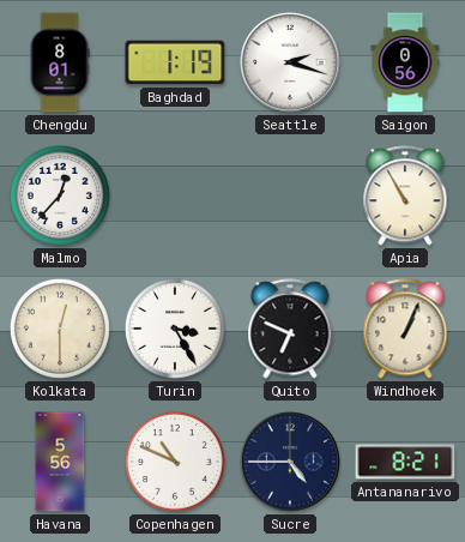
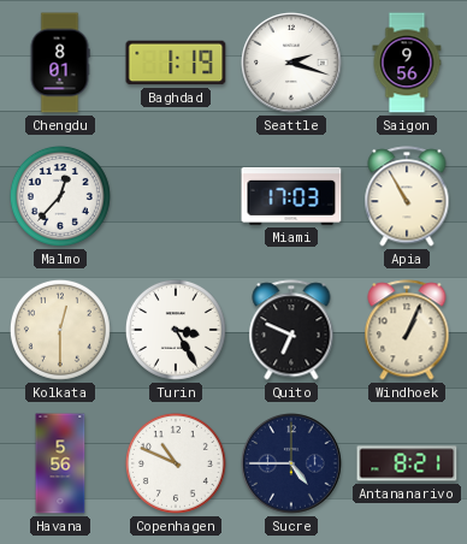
Saigon: 0:56 -> 9:56 (407, 63)
Miami: none -> 17:03 (291, 196)
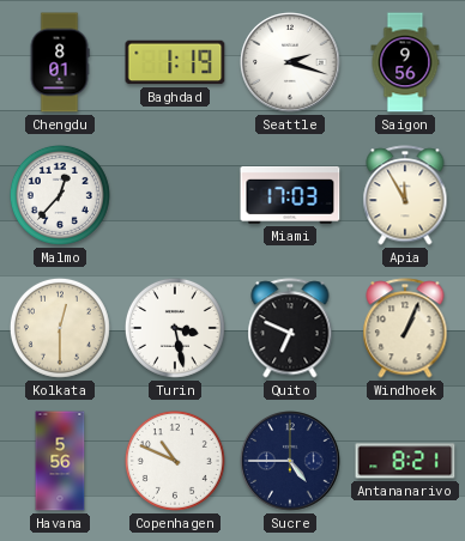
Apia: 10:55 -> 11:55 (405, 195)
Turin: 3:25 -> 3:28 (175, 328)
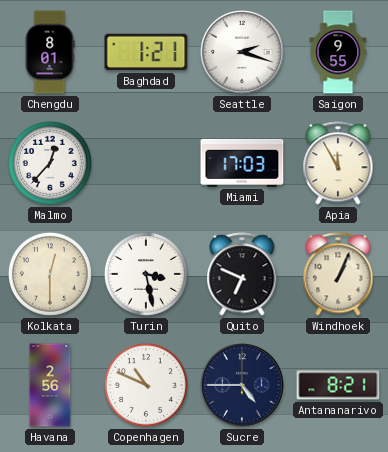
Baghdad: 1:19 -> 1:21 (146, 52)
Saigon: 9:56 -> 9:55 (338, 52)
Havana: 5:56 -> 2:56 (50, 385)
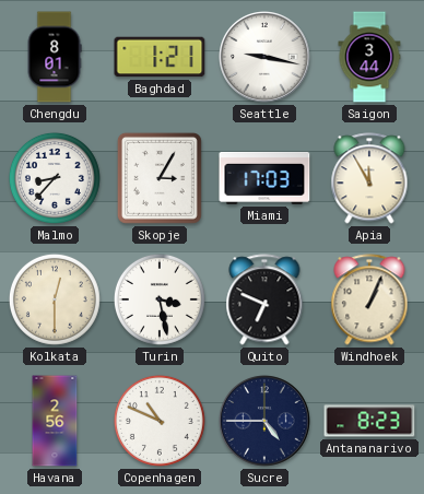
Seattle: 2:18 -> 9:17 (266, 58)
Saigon: 9:55 -> 3:44 (369, 57)
Malmo: 12:37 -> 8:37 (55, 178)
Skopje: none -> 3:05 (160, 178)
Antananarivo: 8:21 -> 8:23 (369, 421)
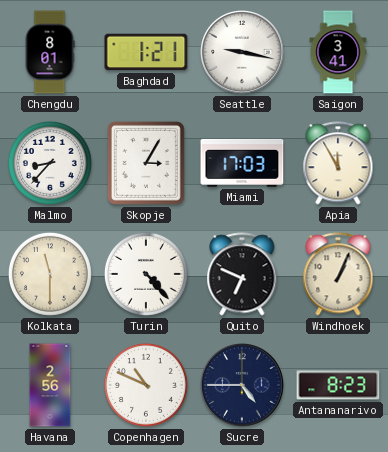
Saigon: 3:44 -> 3:41 (338, 52)
Kolkata: 12:30 -> 11:30 (50, 274)
Turin: 3:28 -> 4:23 (146, 274)
